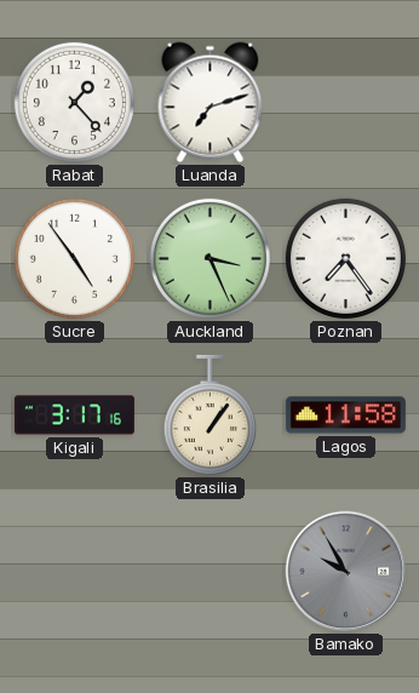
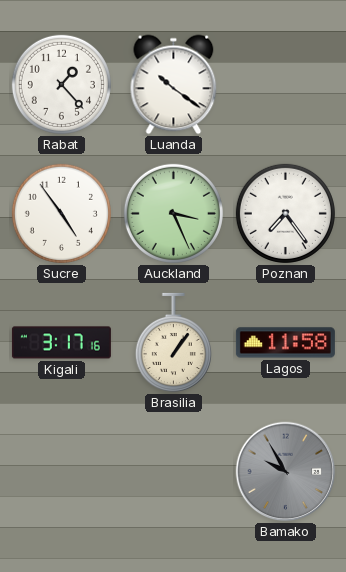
Luanda: 7:12 -> 10:21 (174, 85)
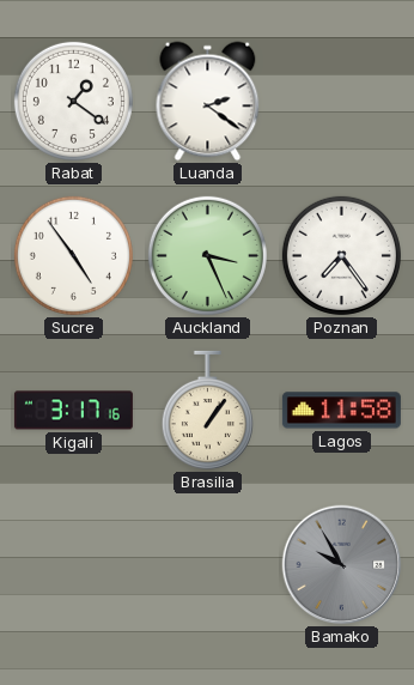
Rabat: 1:23 -> 1:21 (73, 101)
Luanda: 10:21 -> 2:21 (208, 102)
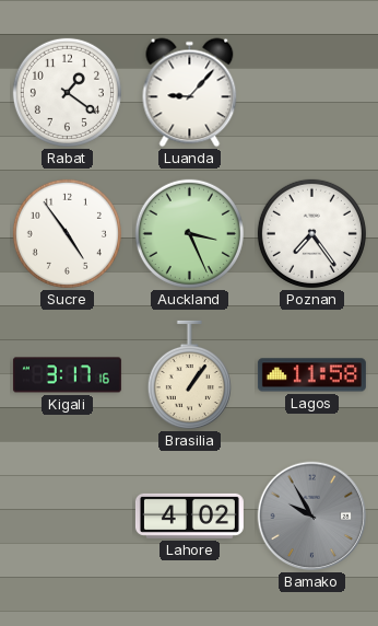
Luanda: 2:21 -> 9:07 (190, 93)
Lahore: none -> 4:02 (189, 515)
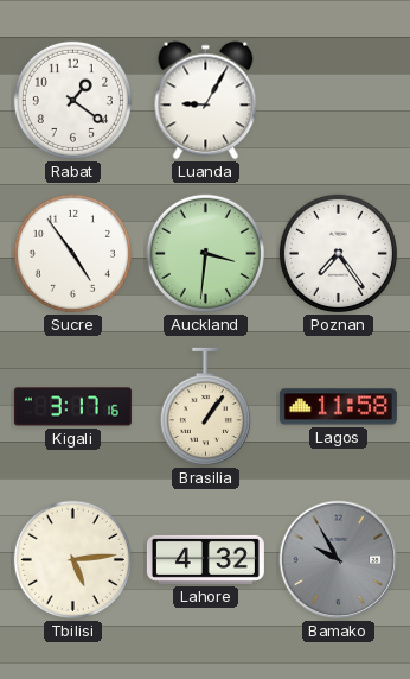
Luanda: 9:07 -> 9:05 (206, 101)
Auckland: 3:26 -> 3:31 (205, 253)
Tbilisi: none -> 5:14 (72, 559)
Lahore: 4:02 -> 4:32 (205, 559)
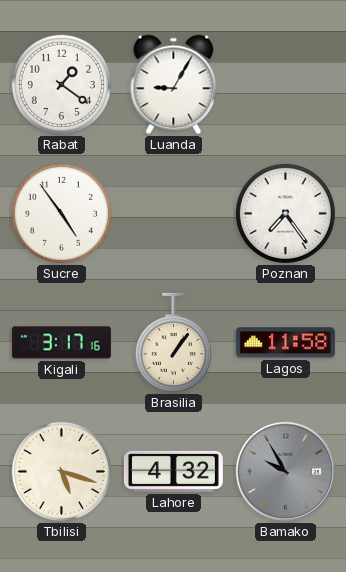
Auckland: 3:31 -> none (205, 253)
Tbilisi: 5:14 -> 5:18 (61, 471)
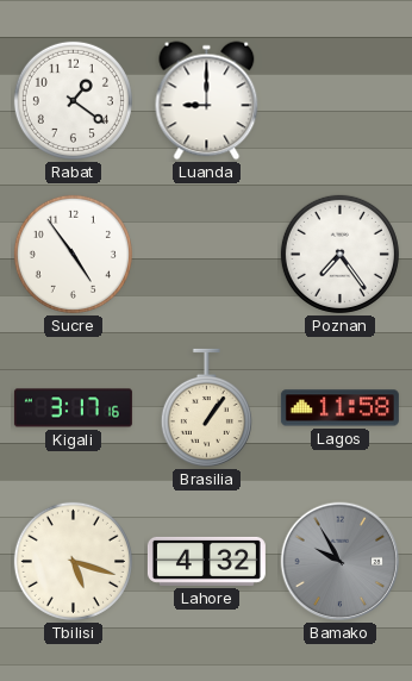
Luanda: 9:05 -> 9:00 (207, 101)
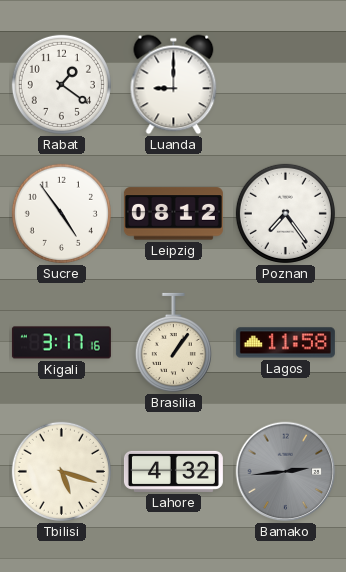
Leipzig: none -> 08:12 (173, 214)
Bamako: 9:55 -> 2:44 (286, 472)
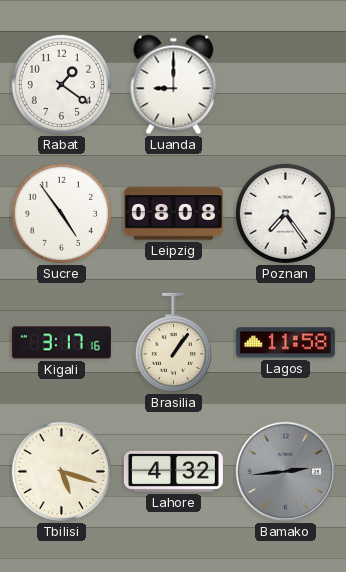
Leipzig: 08:12 -> 08:08 (173, 214)
